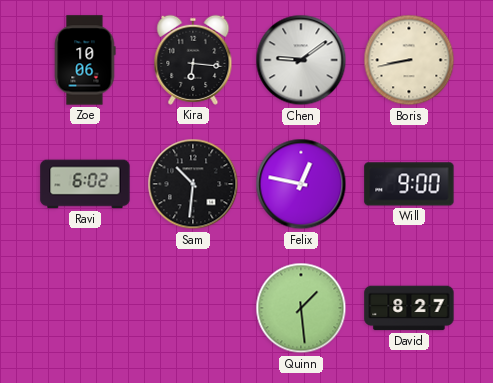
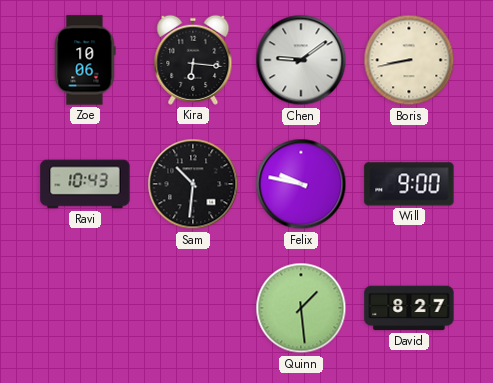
Ravi: 6:02 -> 10:43 (85, 184)
Felix: 12:47 -> 9:47 (301, 184)
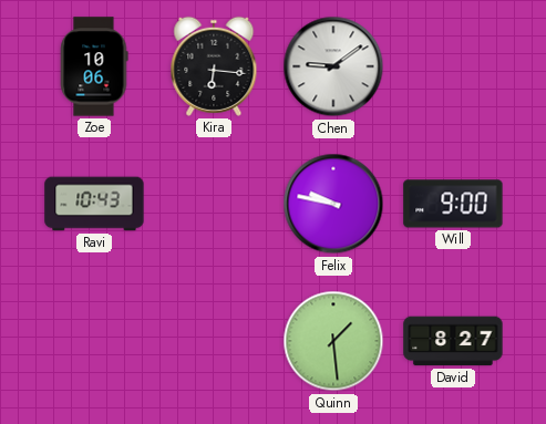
Boris: 8:43 -> none (409, 60)
Sam: 10:31 -> none (193, 184)
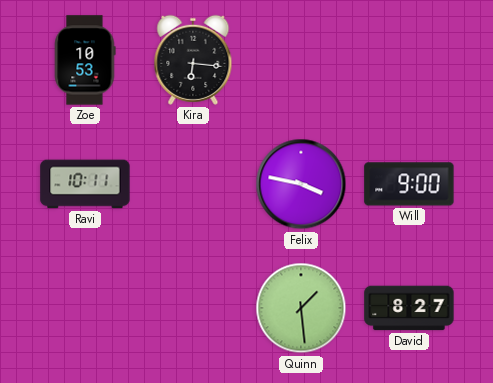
Zoe: 10:06 -> 10:53 (85, 60)
Chen: 9:09 -> none (333, 66)
Ravi: 10:43 -> 10:11 (85, 184)
Felix: 9:47 -> 3:47 (301, 184)
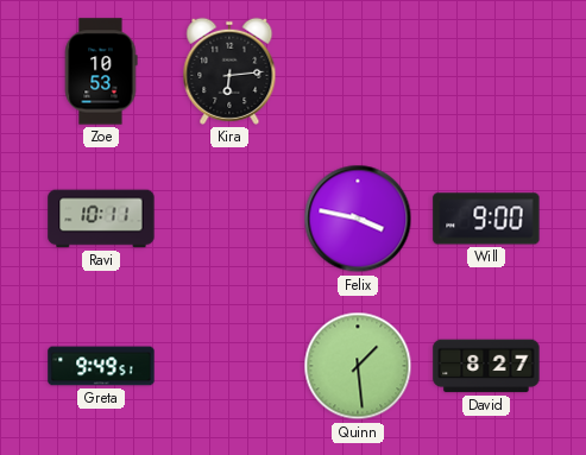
Kira: 6:16 -> 6:14 (229, 71)
Greta: none -> 9:49 (101, 366)
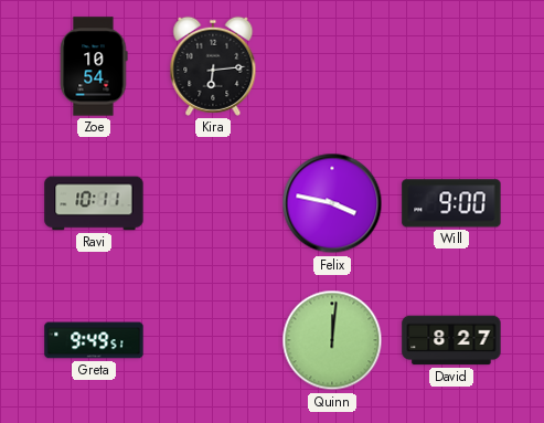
Zoe: 10:53 -> 10:54 (94, 66)
Quinn: 1:29 -> 12:01 (332, 340)
